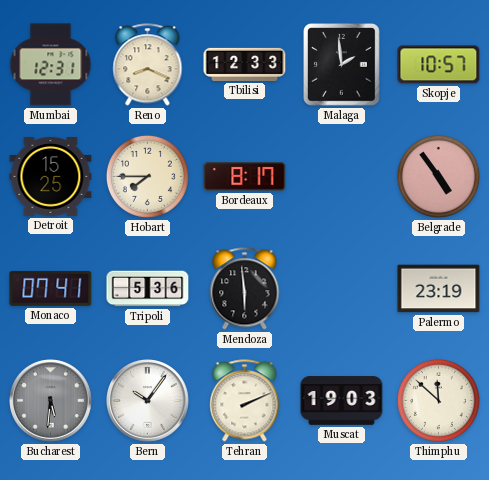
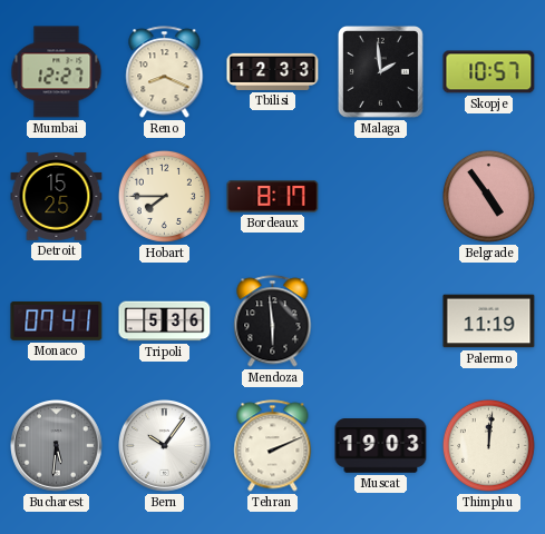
Mumbai: 12:31 -> 12:27 (57, 72)
Palermo: 23:19 -> 11:19 (489, 322)
Thimphu: 11:52 -> 12:01 (488, 445)
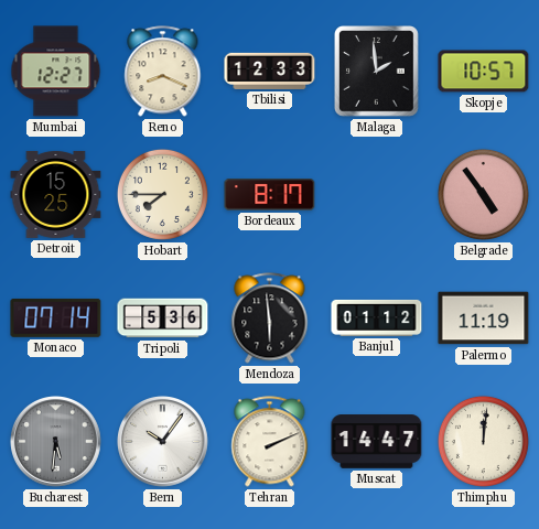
Monaco: 07:41 -> 07:14 (56, 317)
Banjul: none -> 01:12 (377, 317)
Muscat: 19:03 -> 14:47 (377, 442)
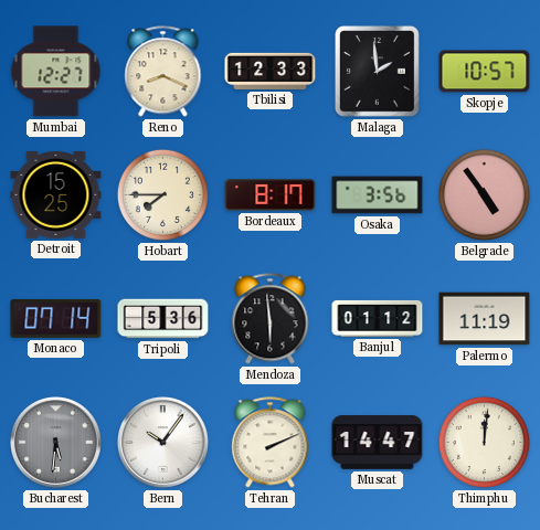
Osaka: none -> 3:56 (378, 195)
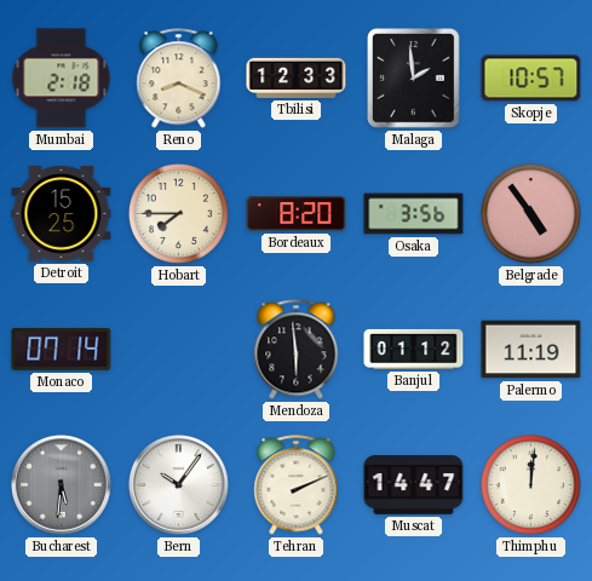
Mumbai: 12:27 -> 2:18 (62, 79)
Bordeaux: 8:17 -> 8:20 (297, 214)
Tripoli: 5:36 -> none (163, 319)
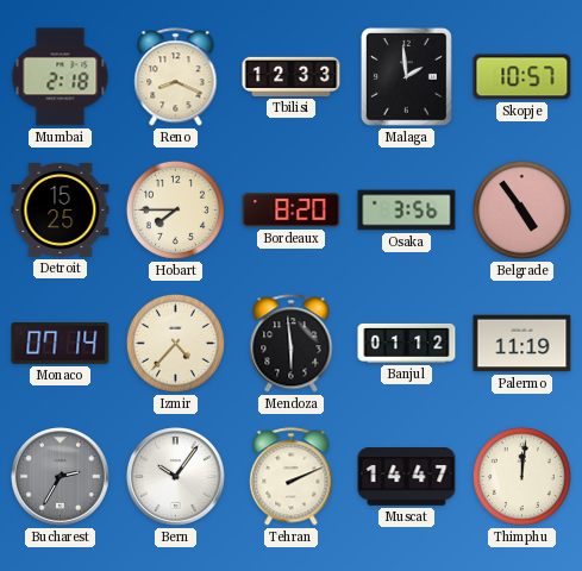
Izmir: none -> 4:37 (175, 343)
Bucharest: 5:31 -> 2:35 (61, 477)
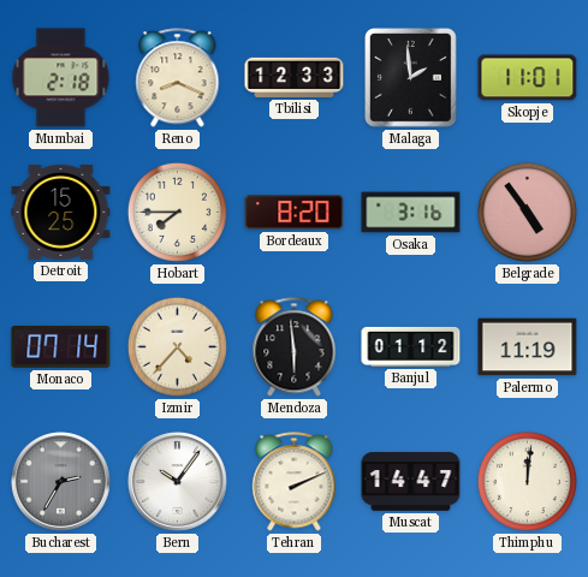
Skopje: 10:57 -> 11:01 (528, 78)
Osaka: 3:56 -> 3:16 (411, 213)
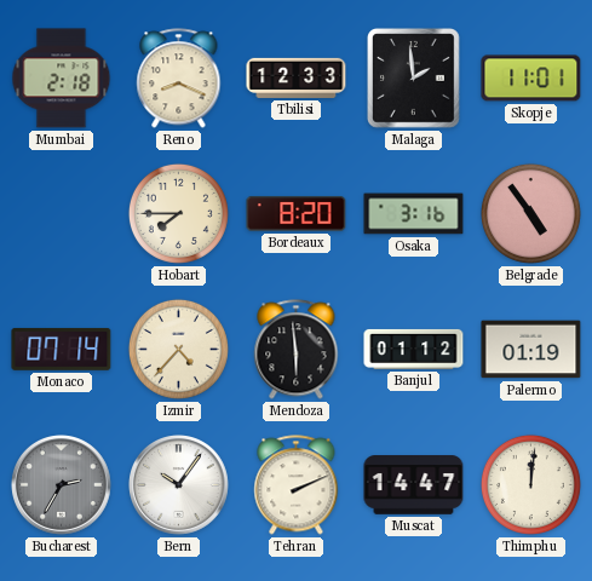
Detroit: 15:25 -> none (61, 212)
Palermo: 11:19 -> 01:19 (531, 350)
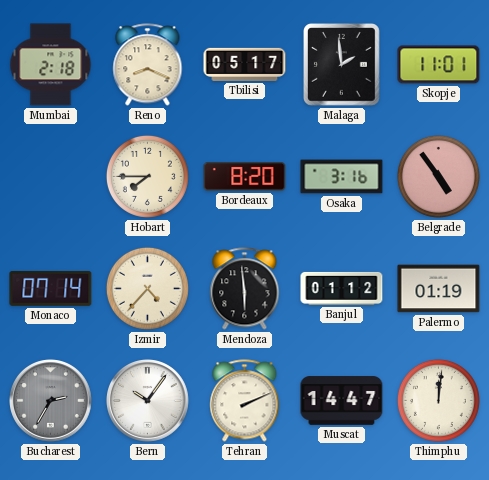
Tbilisi: 12:33 -> 05:17 (245, 64)
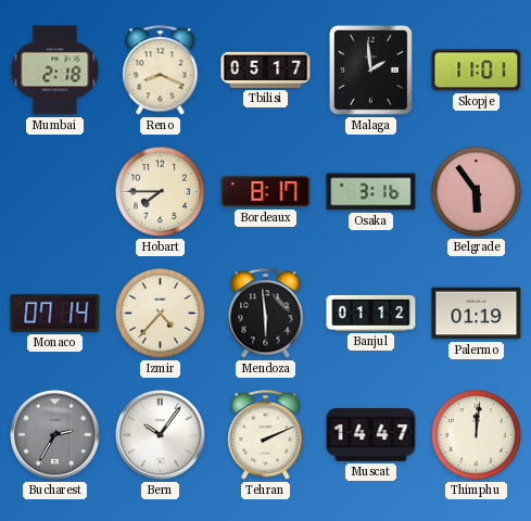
Bordeaux: 8:20 -> 8:17 (266, 192)
Belgrade: 4:54 -> 5:54 (476, 191)
